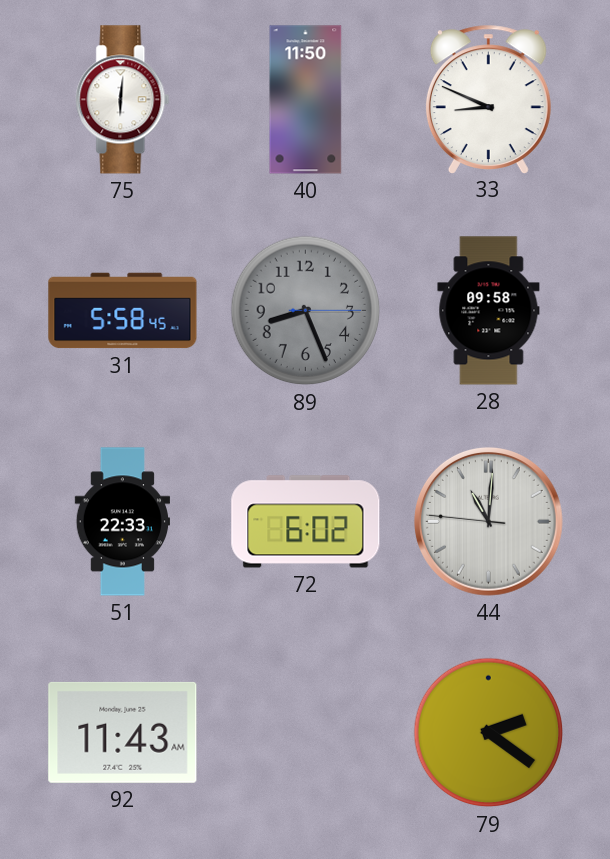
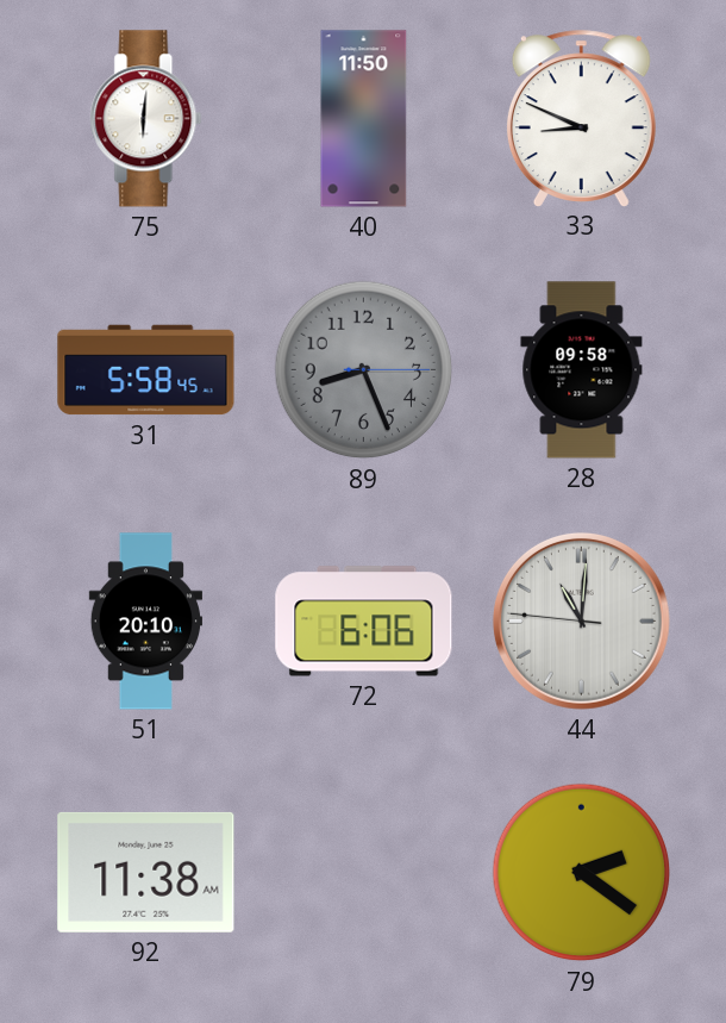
51: 22:33 -> 20:10 (145, 622)
72: 6:02 -> 6:06 (364, 622)
92: 11:43 -> 11:38 (146, 872)
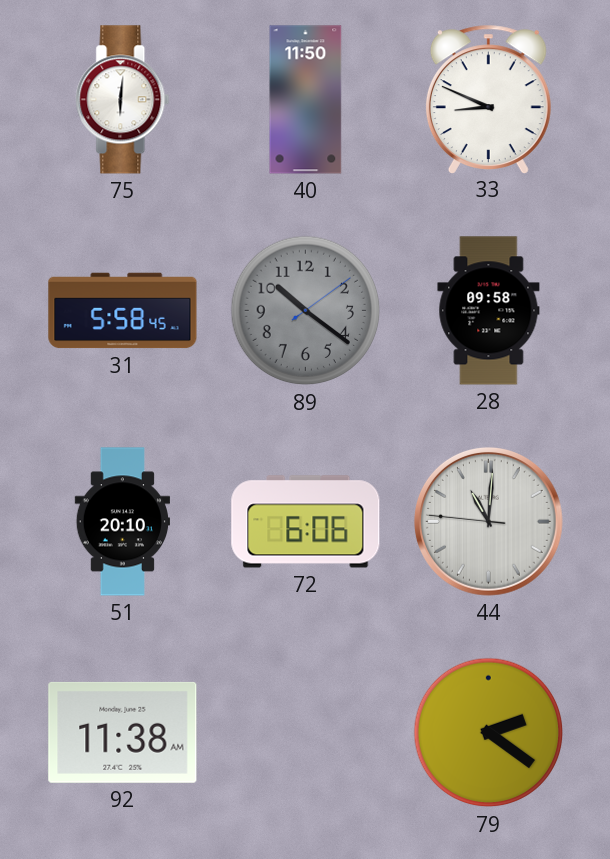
89: 8:26 -> 10:21 (306, 311)
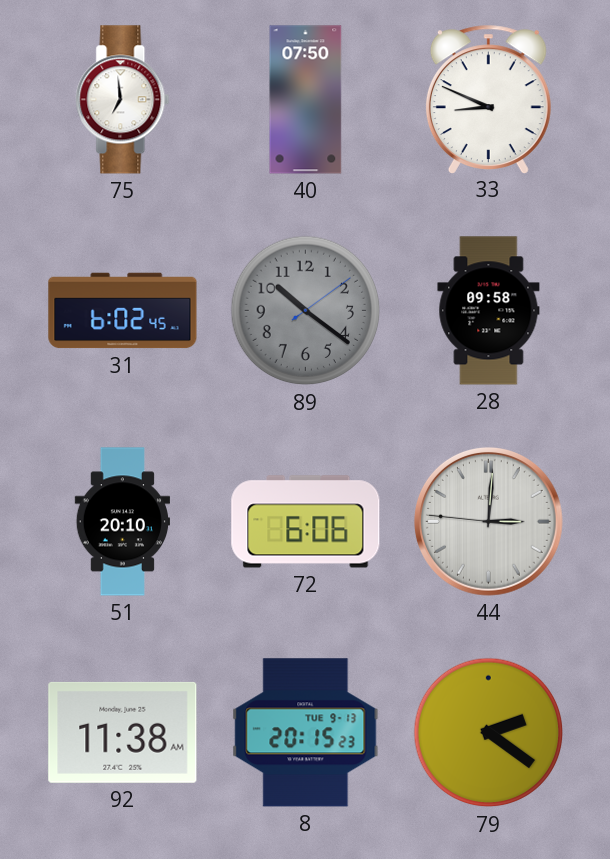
75: 6:01 -> 6:59 (123, 100)
40: 11:50 -> 07:50 (306, 100)
31: 5:58 -> 6:02 (123, 311)
44: 11:00 -> 3:00 (488, 521)
8: none -> 20:15 (306, 733)
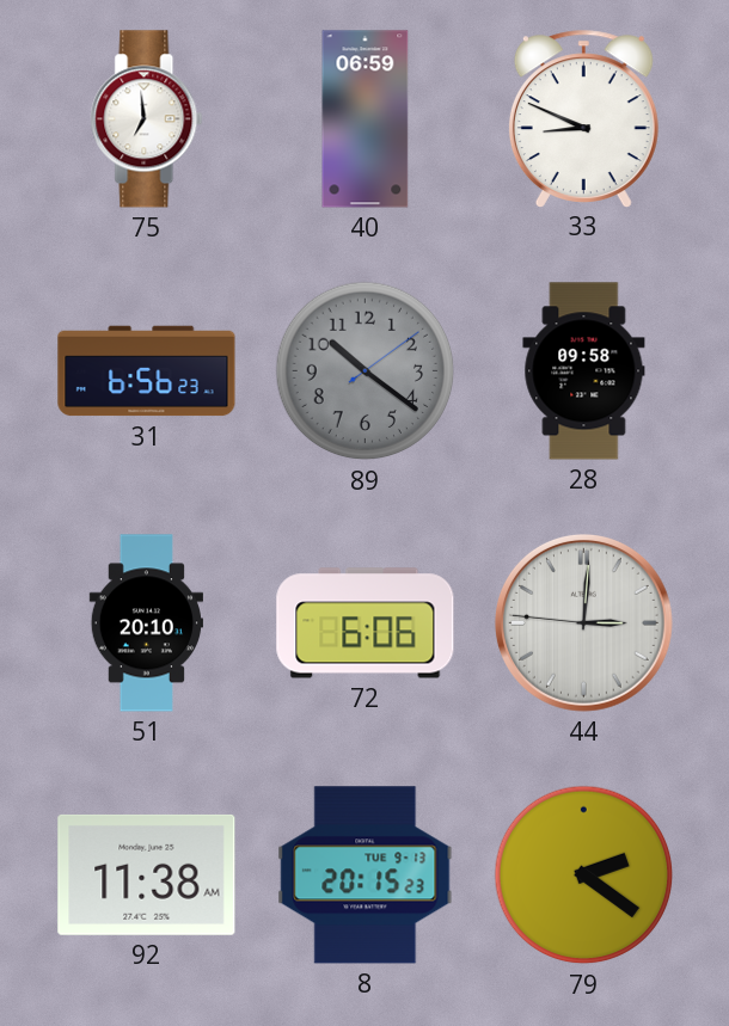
40: 07:50 -> 06:59 (366, 119)
31: 6:02 -> 6:56 (147, 371)
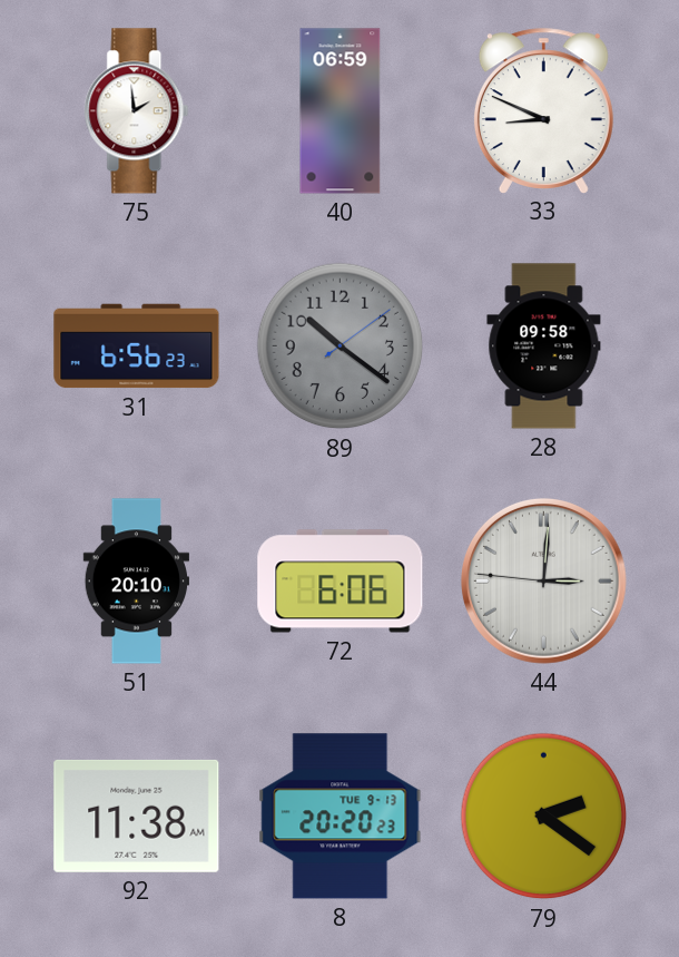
75: 6:59 -> 1:59 (137, 111)
8: 20:15 -> 20:20 (341, 817)
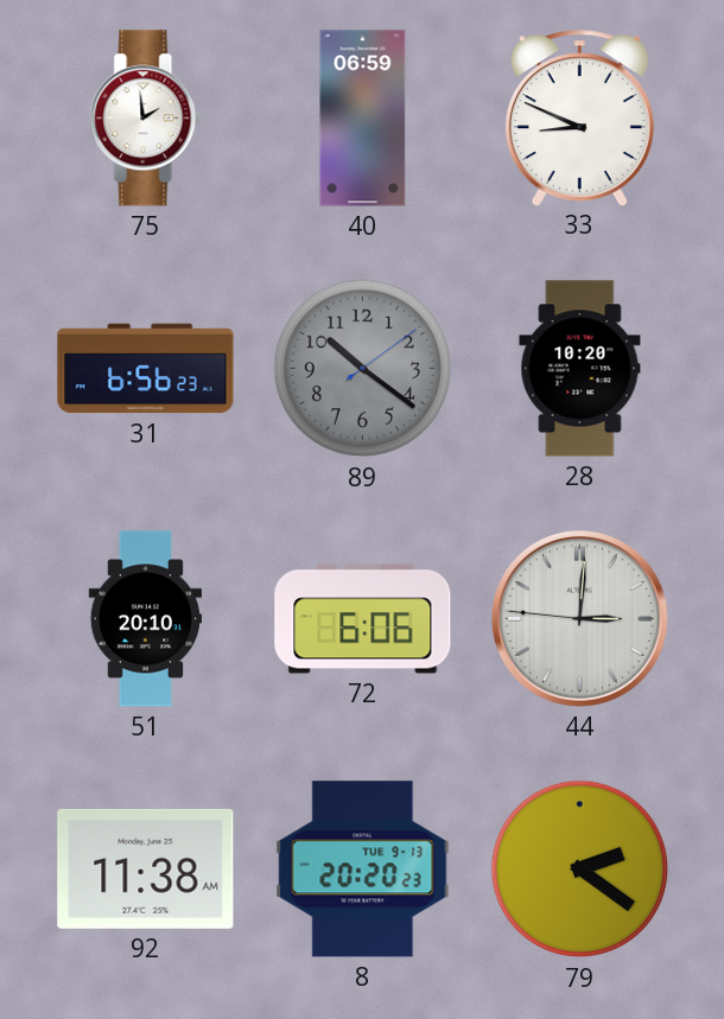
28: 09:58 -> 10:20 (580, 369)
